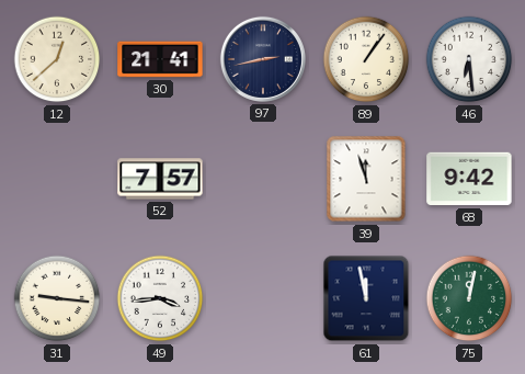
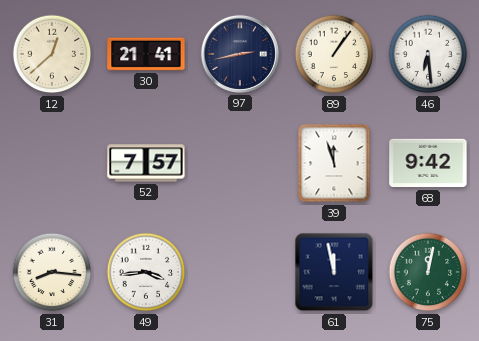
31: 9:16 -> 8:16 (52, 272)
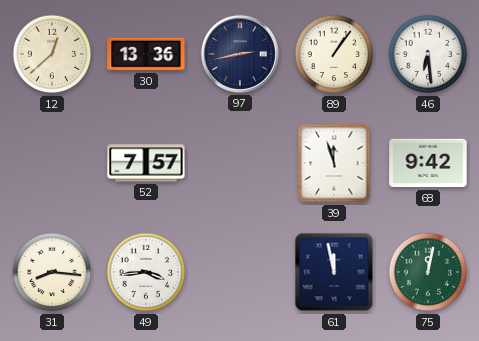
30: 21:41 -> 13:36 (146, 54)
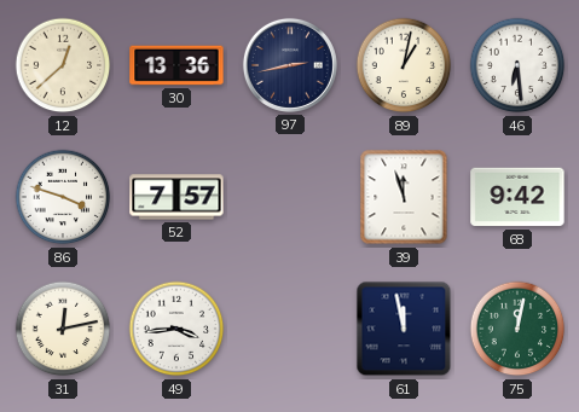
89: 1:06 -> 1:02 (404, 65)
86: none -> 3:48 (63, 197)
31: 8:16 -> 12:13 (63, 329)
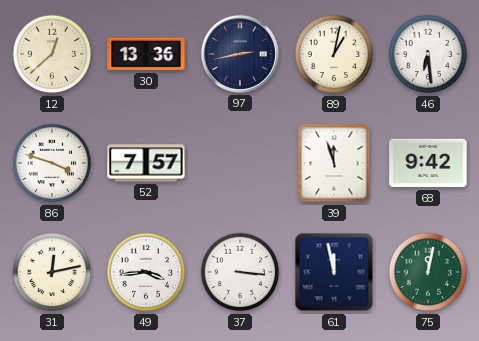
37: none -> 3:16 (240, 272)
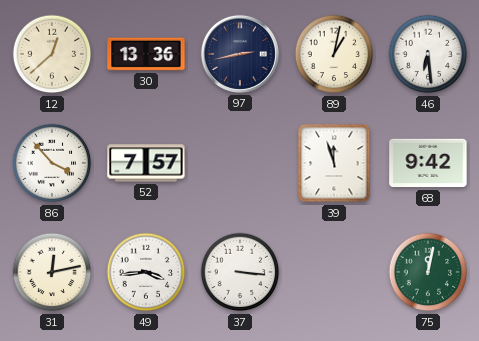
86: 3:48 -> 3:53 (52, 163)
61: 11:58 -> none (334, 272)
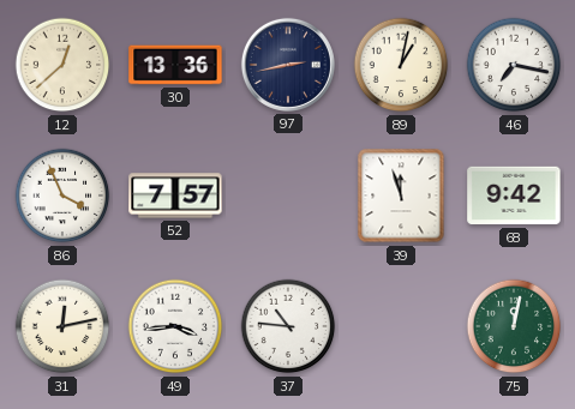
46: 6:29 -> 7:17 (514, 65)
86: 3:53 -> 3:56 (62, 196)
37: 3:16 -> 10:46 (288, 326)
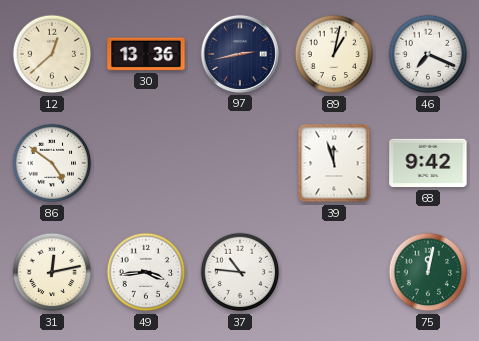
46: 7:17 -> 7:19 (428, 54)
86: 3:56 -> 4:51 (52, 163)
52: 7:57 -> none (175, 196)
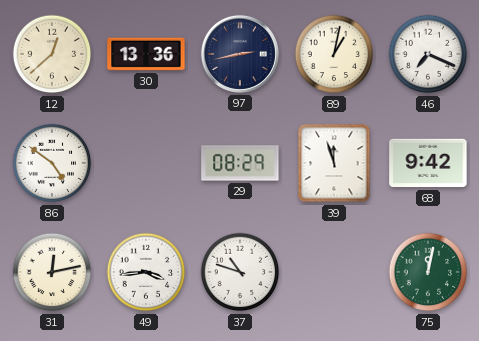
29: none -> 08:29 (240, 163)
37: 10:46 -> 10:48 (240, 272)
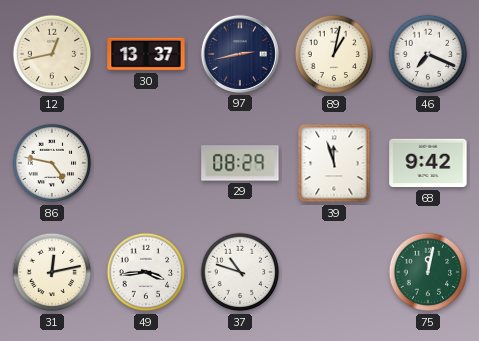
12: 12:38 -> 12:43 (52, 54)
30: 13:36 -> 13:37 (146, 54)
86: 4:51 -> 4:47 (52, 163)
